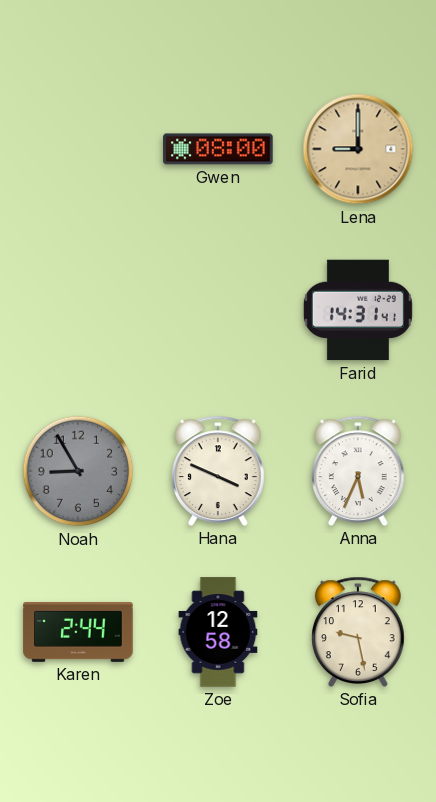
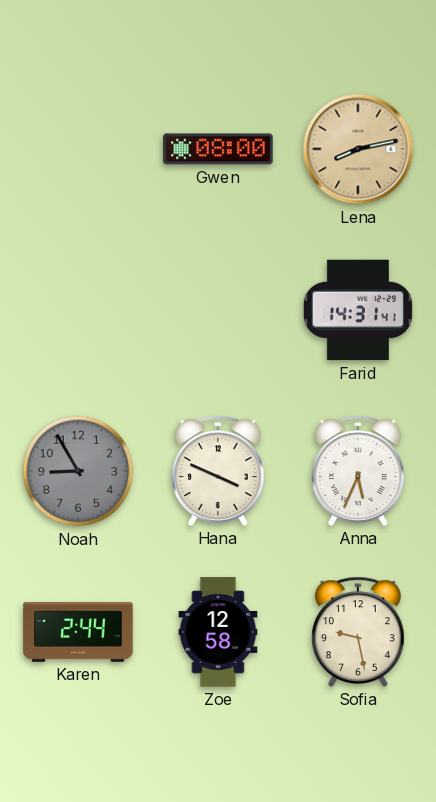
Lena: 9:00 -> 8:13 (358, 149)
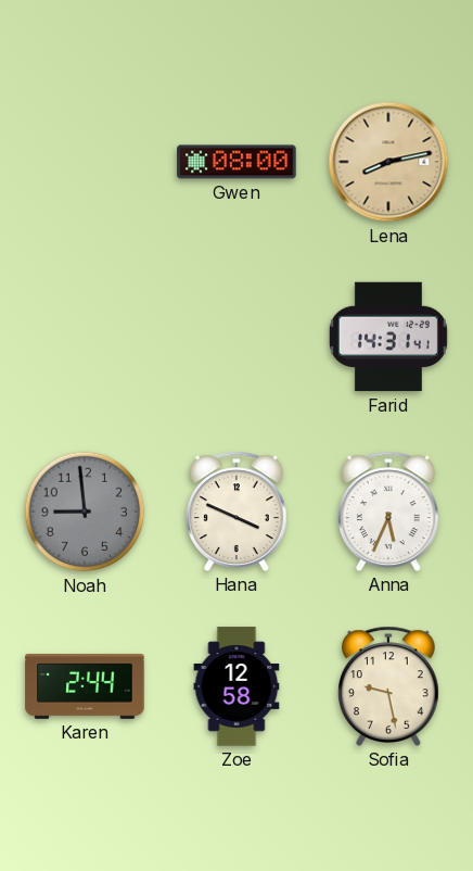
Noah: 8:55 -> 8:59 (85, 512)
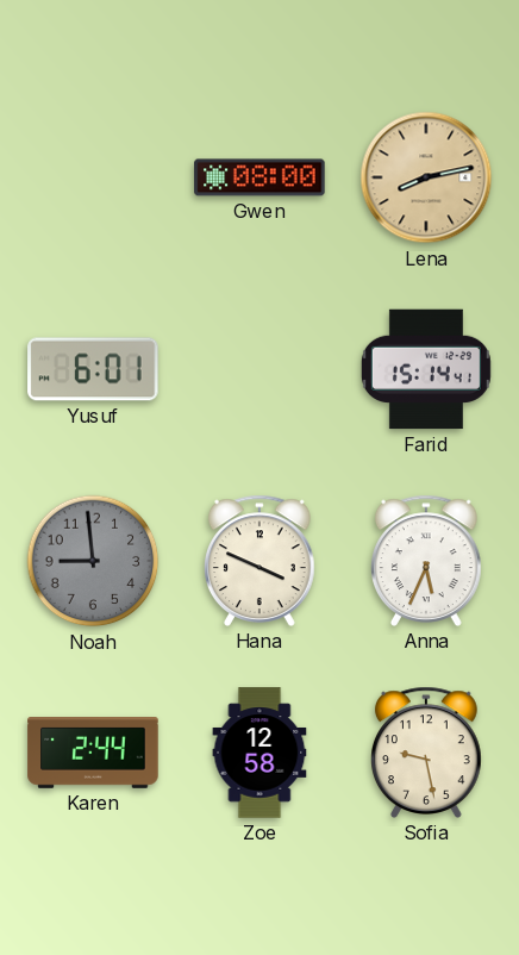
Yusuf: none -> 6:01 (93, 369)
Farid: 14:31 -> 15:14 (426, 369)
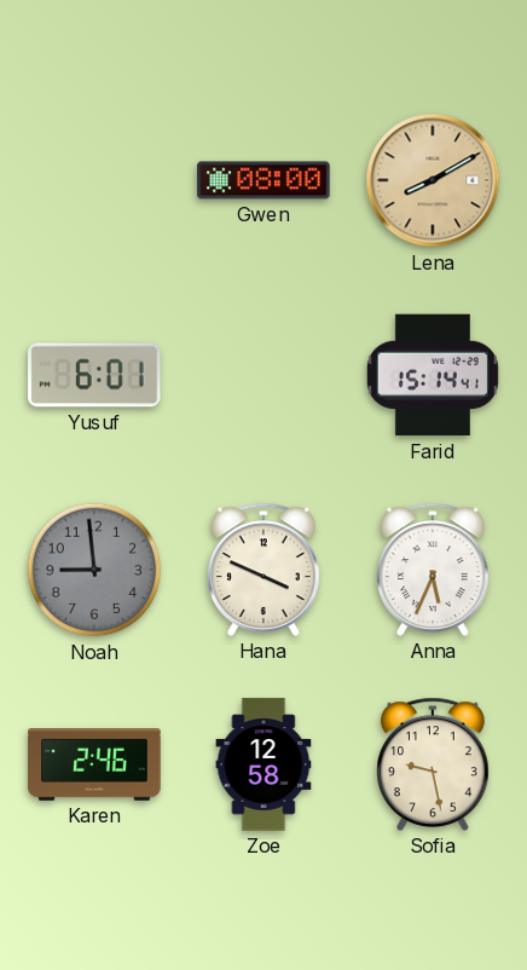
Lena: 8:13 -> 8:10 (433, 180)
Karen: 2:44 -> 2:46 (94, 766)
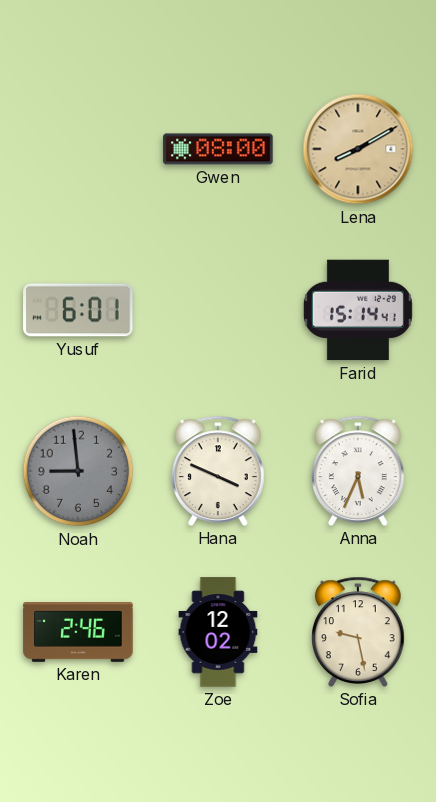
Zoe: 12:58 -> 12:02 (218, 632)
